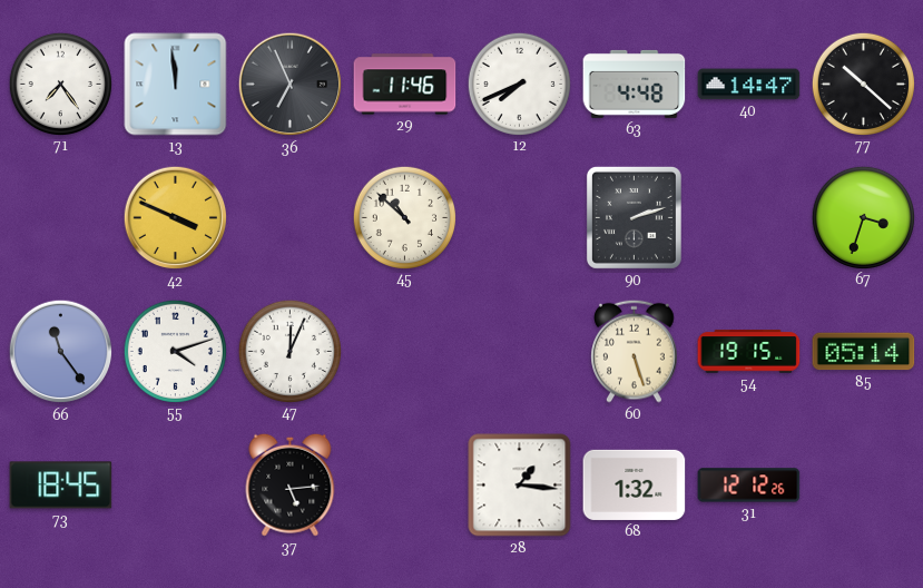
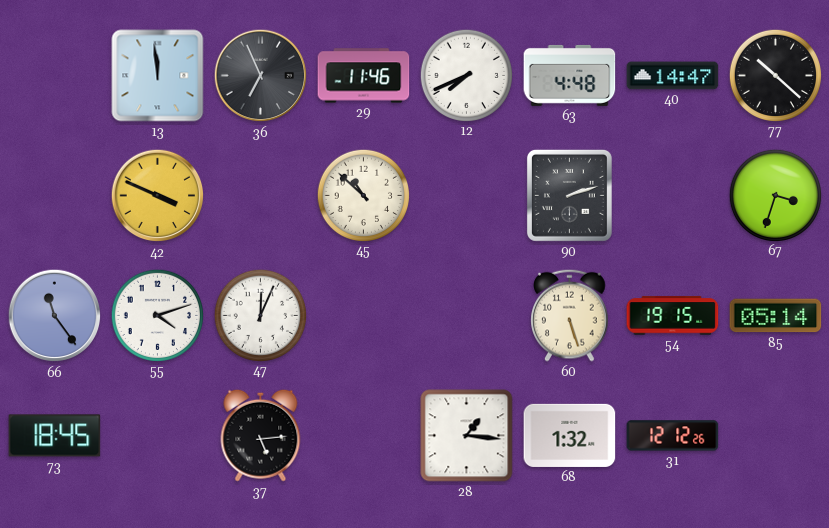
71: 7:24 -> none (60, 84)
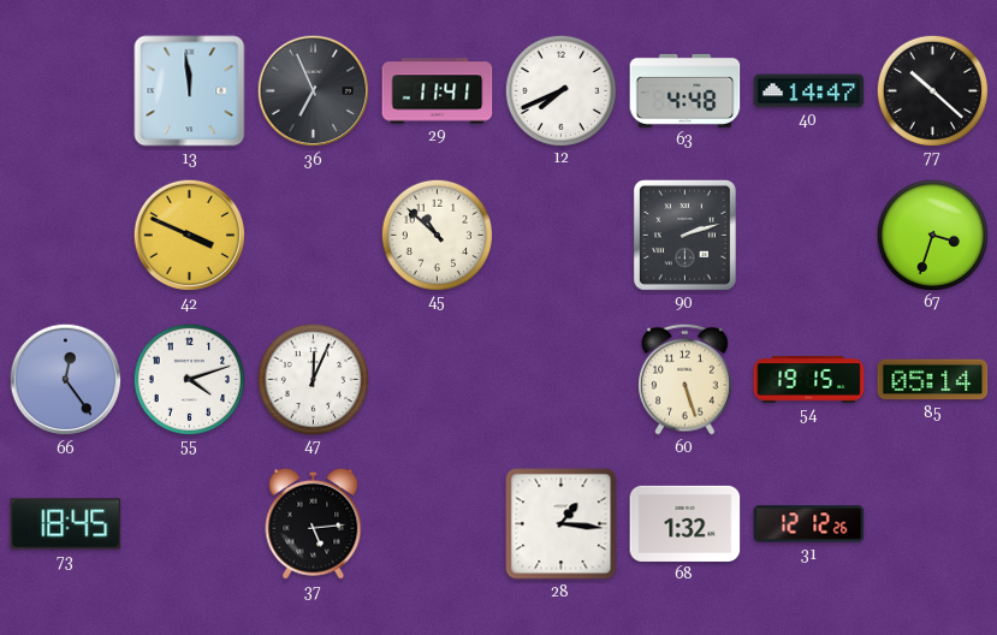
29: 11:46 -> 11:41 (438, 91)
66: 11:24 -> 12:24 (66, 380)
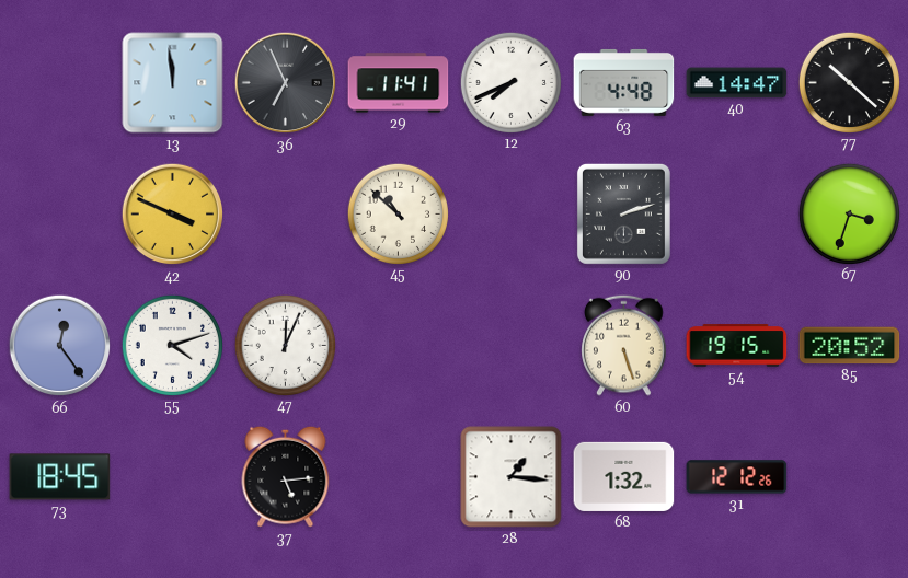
85: 05:14 -> 20:52 (850, 346)
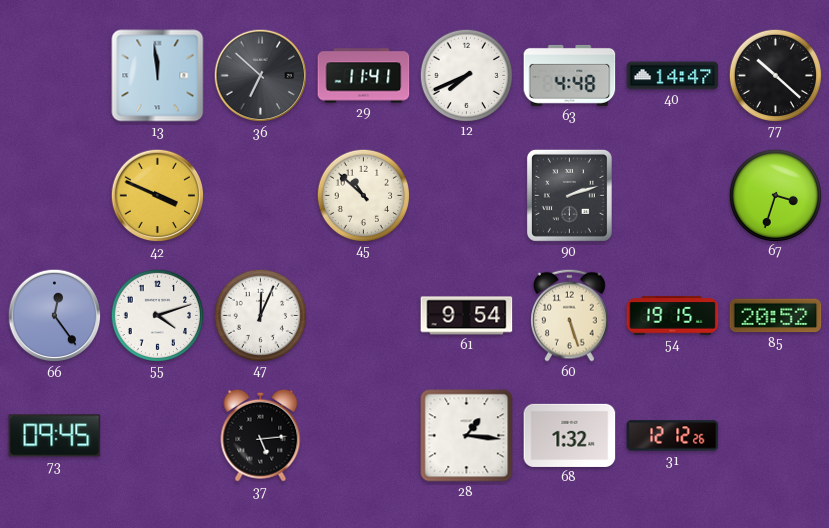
36: 6:56 -> 6:52 (261, 76)
61: none -> 9:54 (467, 316)
73: 18:45 -> 09:45 (55, 436)
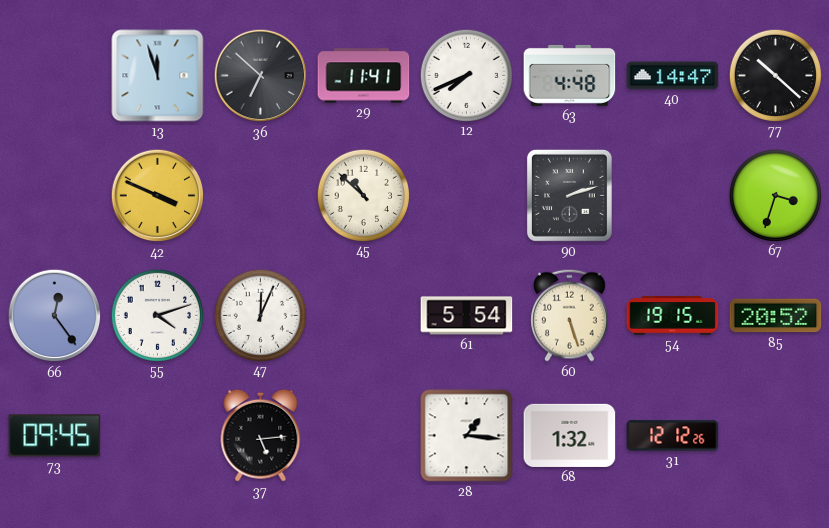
13: 11:59 -> 11:57 (158, 76)
61: 9:54 -> 5:54 (467, 316)
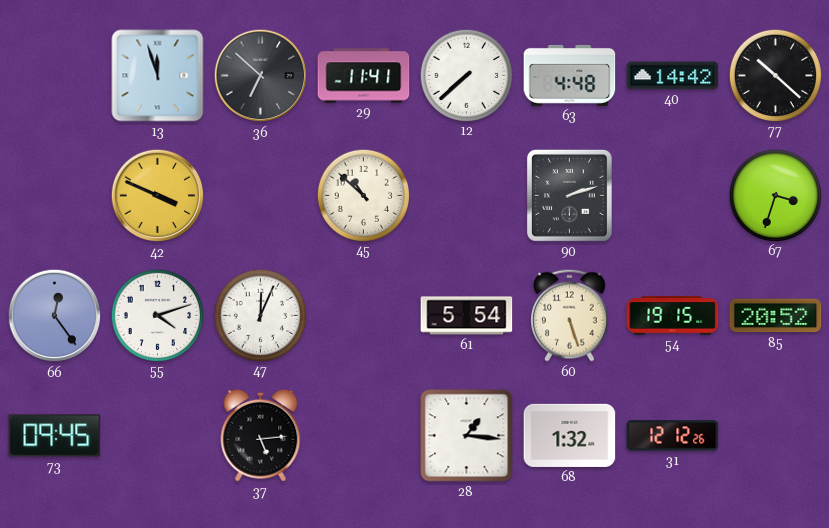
12: 7:41 -> 7:38 (466, 75)
40: 14:47 -> 14:42 (673, 76)
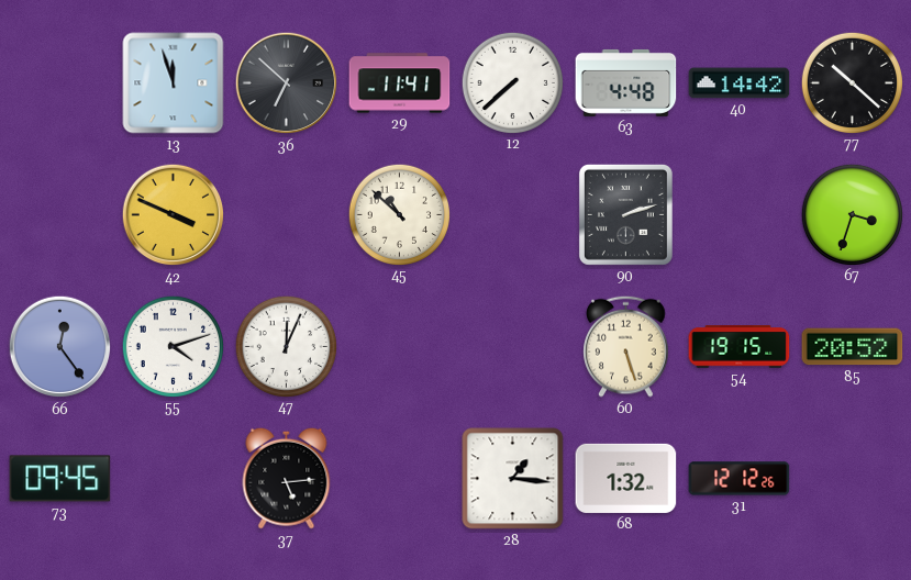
61: 5:54 -> none (467, 316)
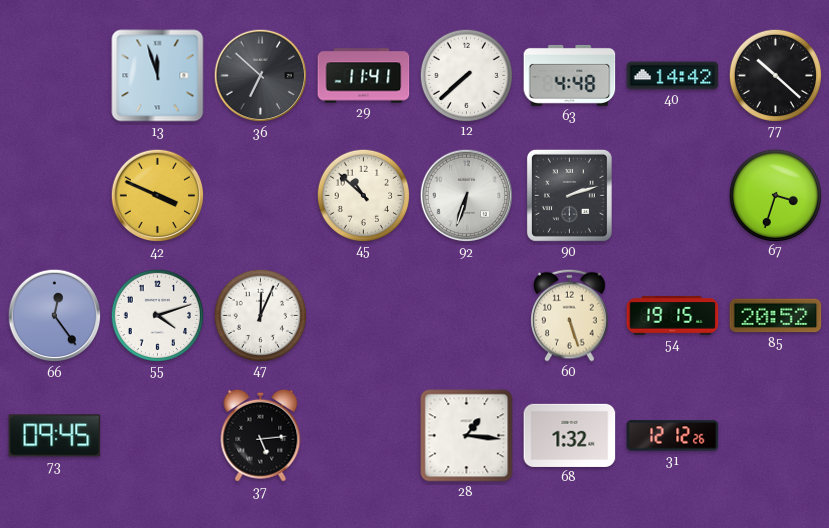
92: none -> 6:33 (467, 196)
